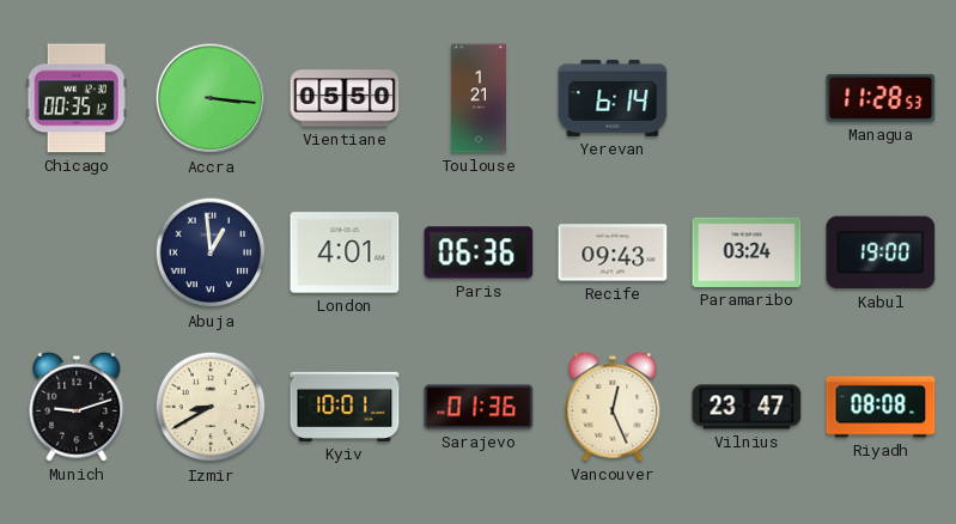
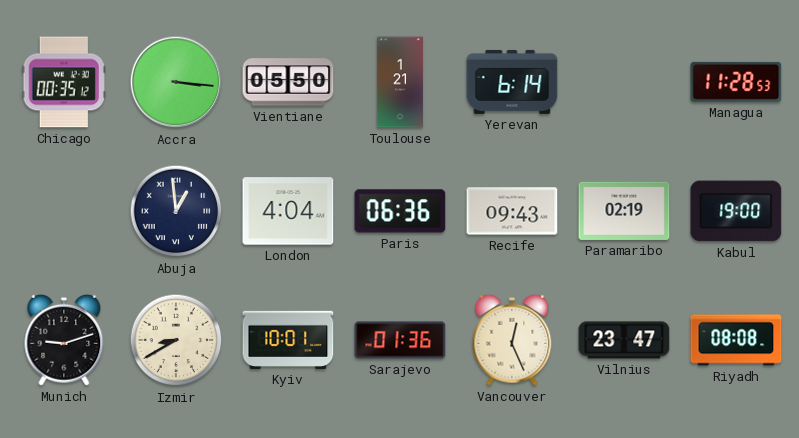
London: 4:01 -> 4:04 (288, 211)
Paramaribo: 03:24 -> 02:19 (624, 211)
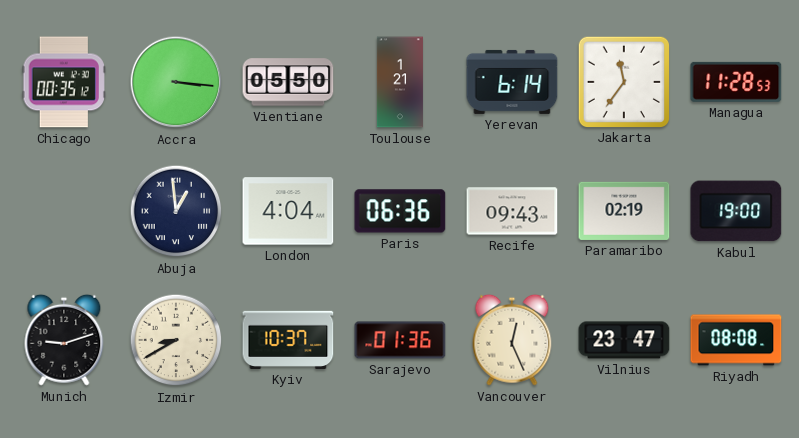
Jakarta: none -> 11:36 (623, 81)
Kyiv: 10:01 -> 10:37 (288, 340)
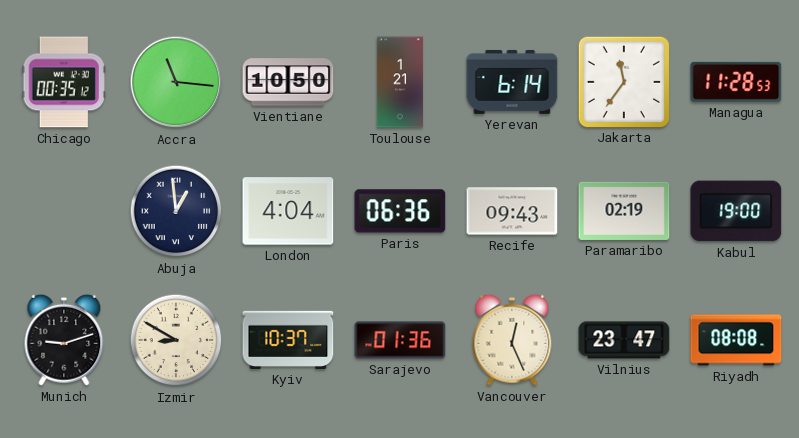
Accra: 3:16 -> 11:16 (176, 82)
Vientiane: 05:50 -> 10:50 (288, 82)
Izmir: 8:40 -> 8:50 (176, 340)
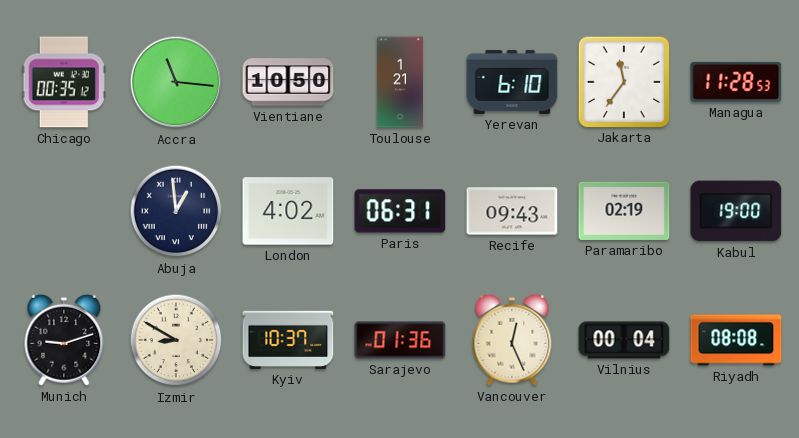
Yerevan: 6:14 -> 6:10 (512, 82)
London: 4:04 -> 4:02 (288, 211)
Paris: 06:36 -> 06:31 (400, 211)
Vilnius: 23:47 -> 00:04 (624, 340)
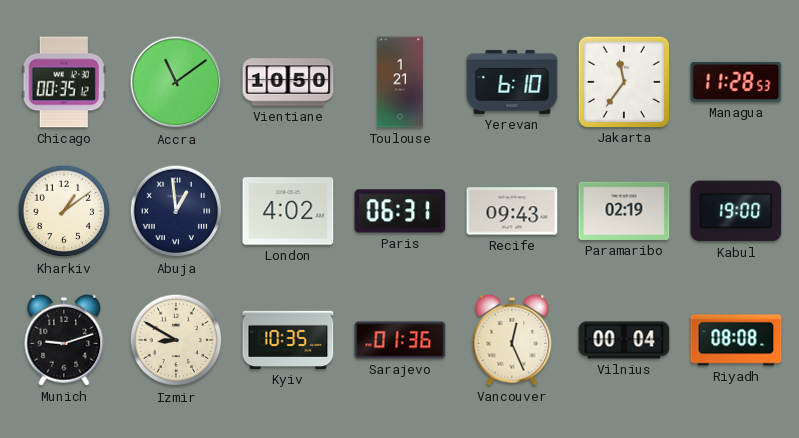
Accra: 11:16 -> 11:09 (176, 82)
Kharkiv: none -> 1:09 (64, 211)
Kyiv: 10:37 -> 10:35 (288, 340)
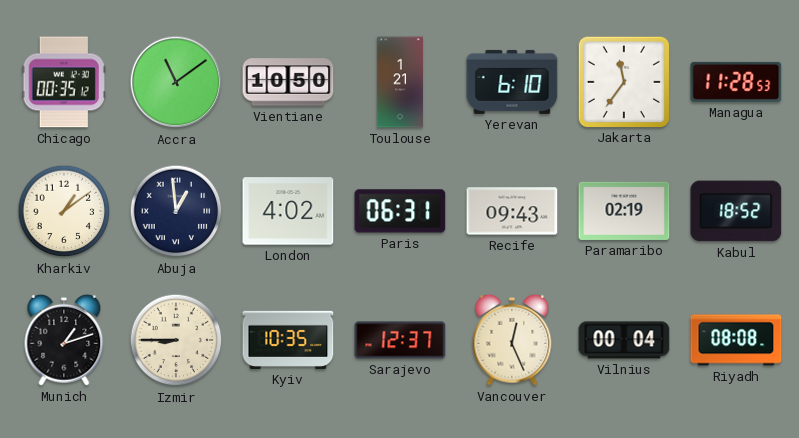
Kabul: 19:00 -> 18:52 (736, 211)
Munich: 9:12 -> 1:12 (64, 340)
Izmir: 8:50 -> 8:45 (176, 340)
Sarajevo: 01:36 -> 12:37 (400, 340)
